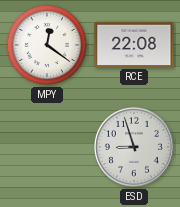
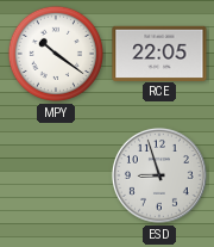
MPY: 12:21 -> 10:21 (56, 54)
RCE: 22:08 -> 22:05 (159, 53)
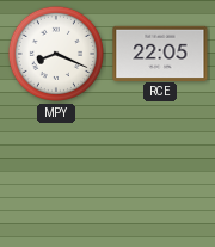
MPY: 10:21 -> 8:19 (56, 54)
ESD: 8:57 -> none (159, 175)
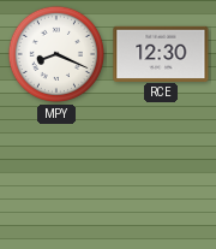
RCE: 22:05 -> 12:30 (161, 53)
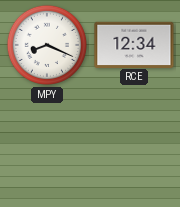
RCE: 12:30 -> 12:34 (134, 44)
